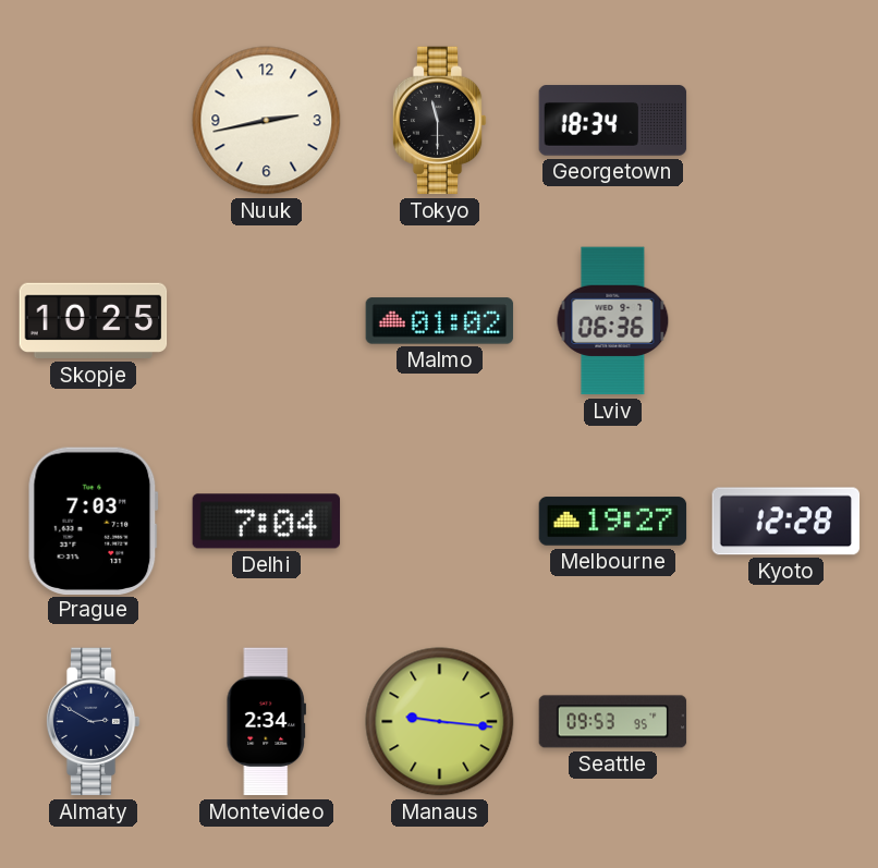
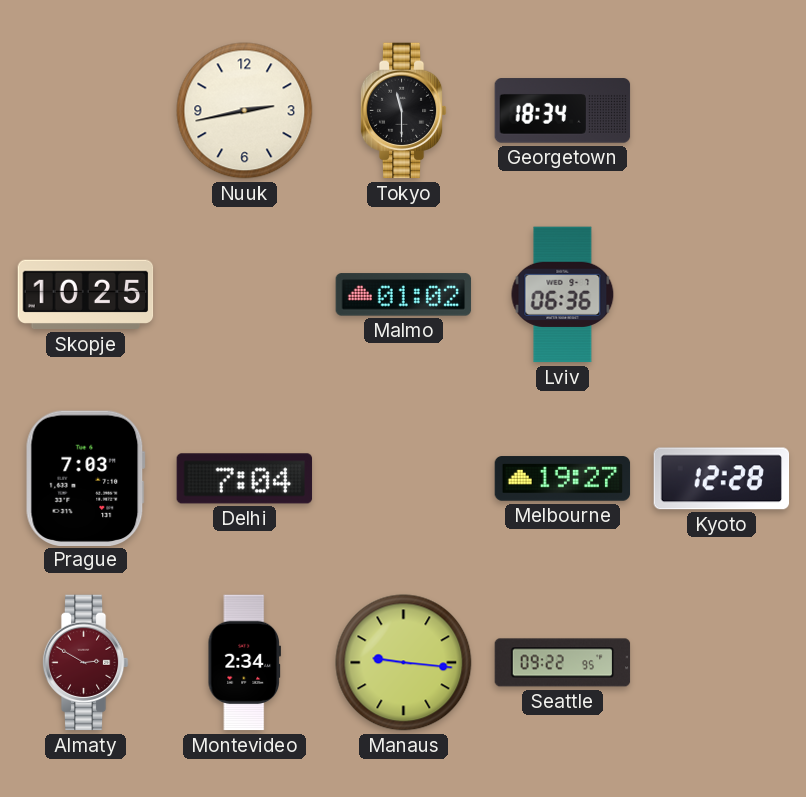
Almaty dial: navy -> burgundy (85, 663)
Seattle: 09:53 -> 09:22 (563, 663)
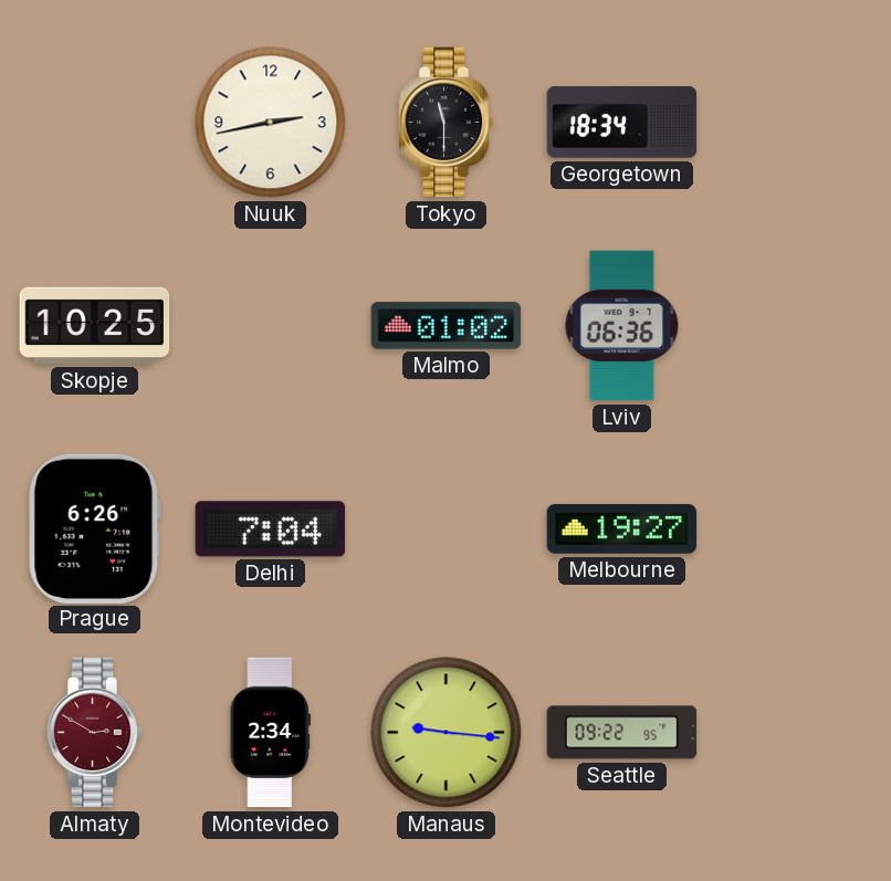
Prague: 7:03 -> 6:26 (94, 528)
Kyoto: 12:28 -> none (722, 479)
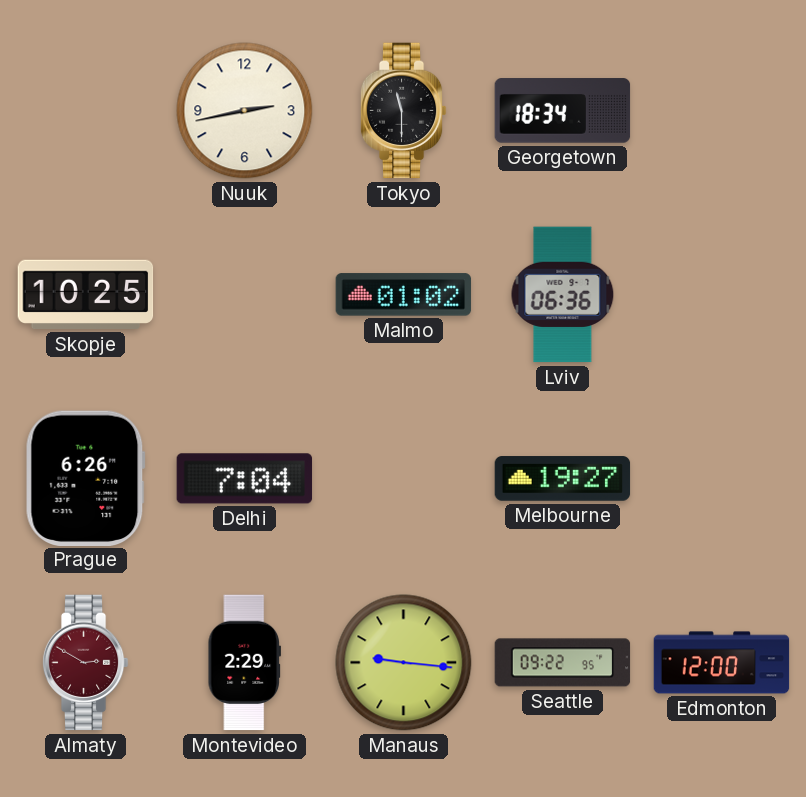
Montevideo: 2:34 -> 2:29 (244, 663)
Edmonton: none -> 12:00 (722, 663)
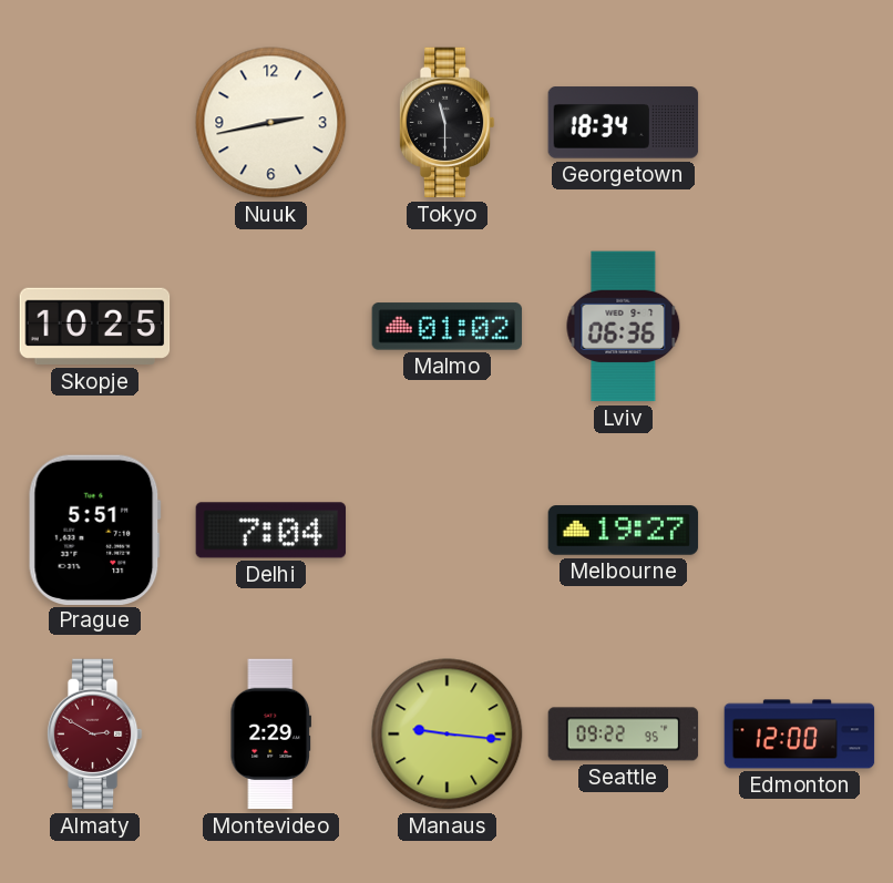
Prague: 6:26 -> 5:51 (94, 530)
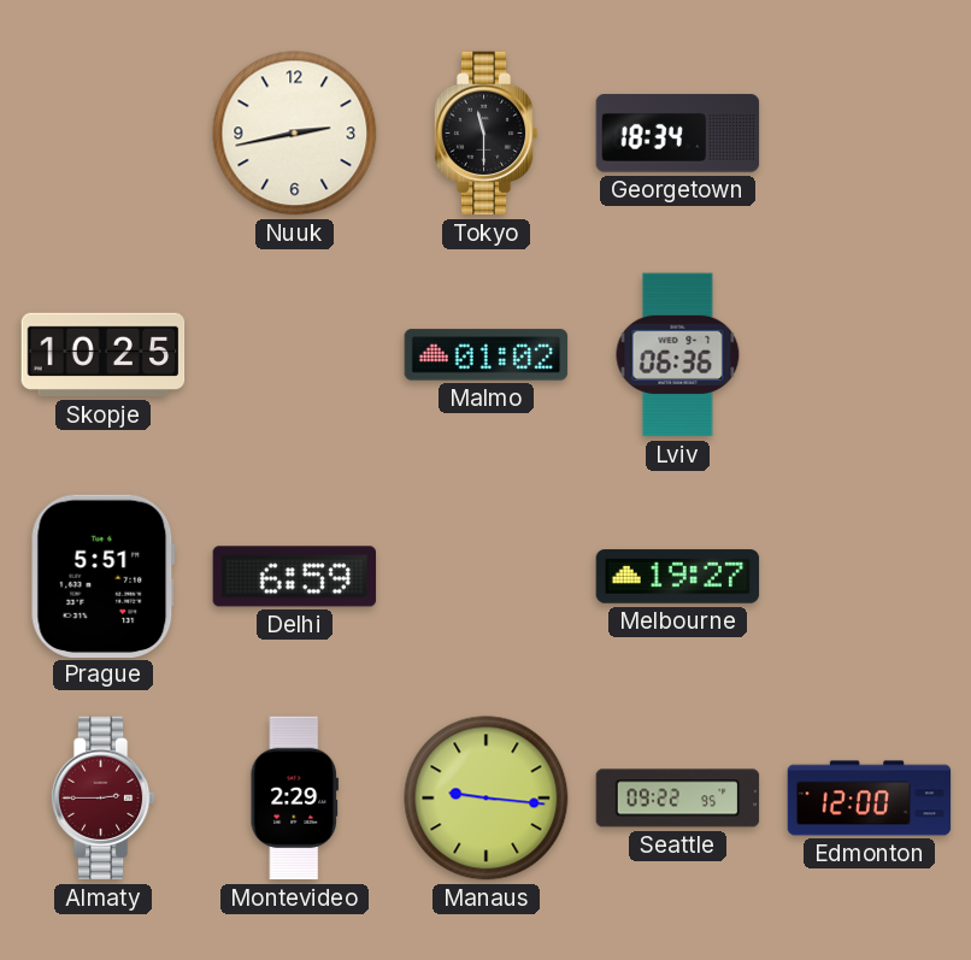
Delhi: 7:04 -> 6:59 (295, 577)
Almaty: 2:50 -> 2:45 (102, 799)
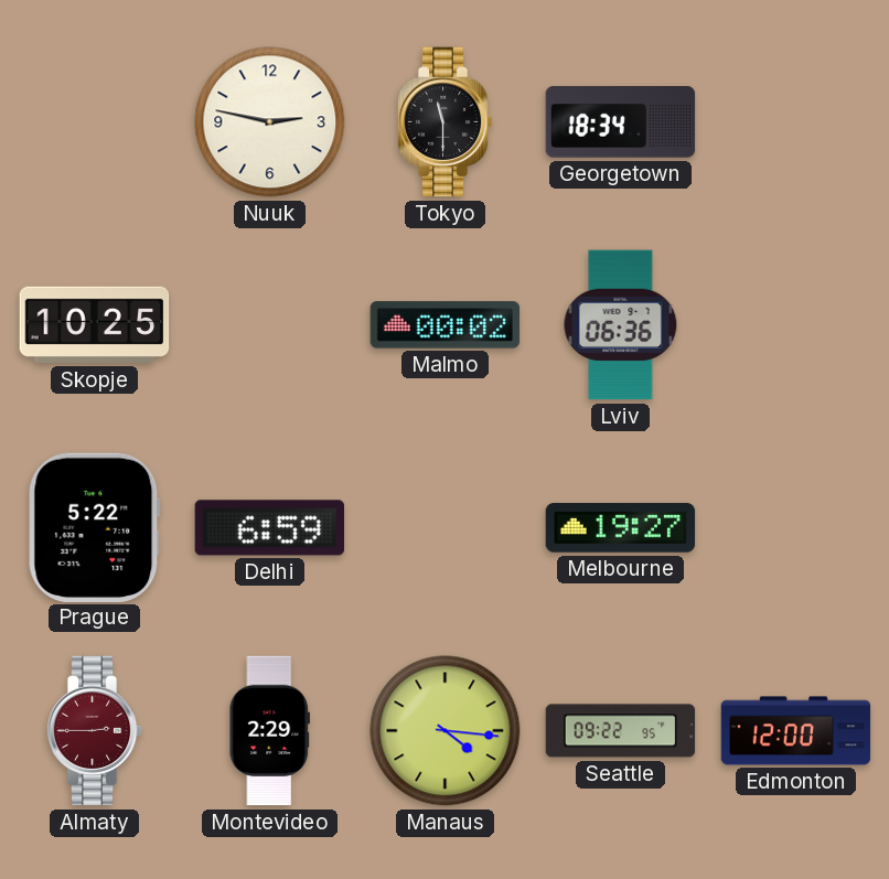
Nuuk: 2:43 -> 2:47 (270, 122)
Malmo: 01:02 -> 00:02 (446, 325)
Prague: 5:51 -> 5:22 (94, 527)
Manaus: 9:16 -> 4:16 (446, 731)
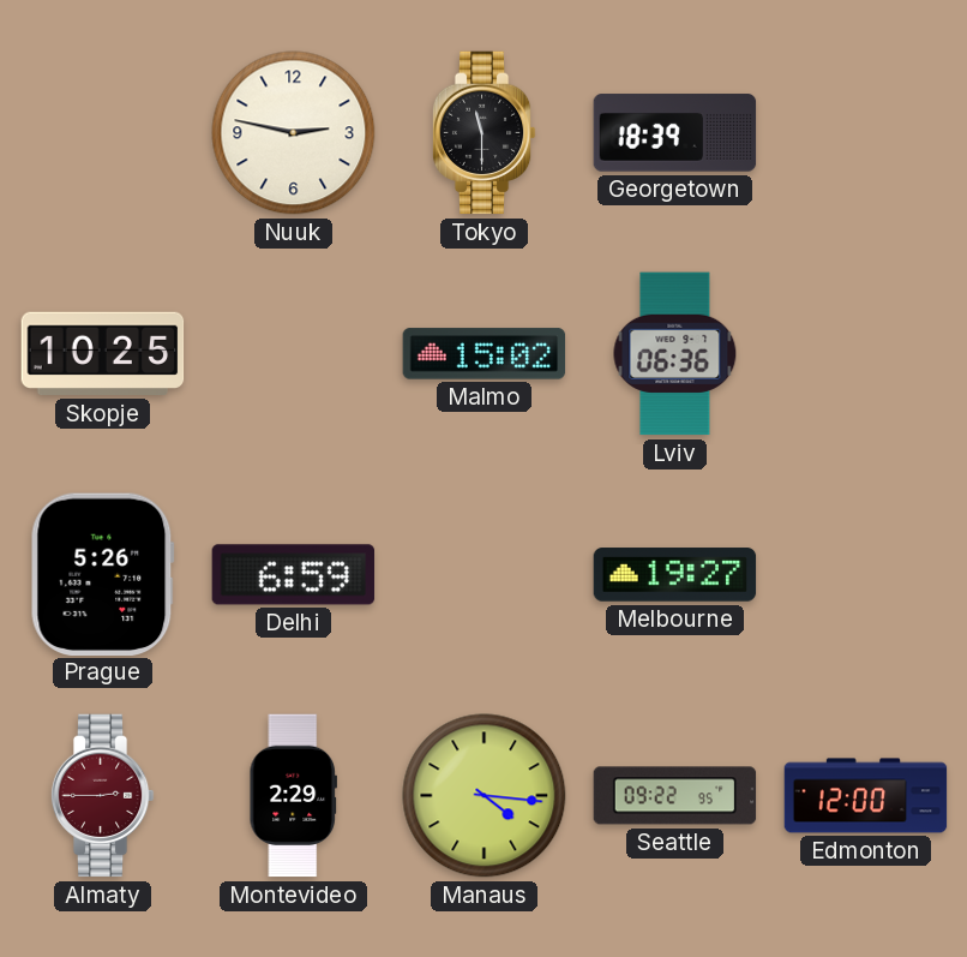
Georgetown: 18:34 -> 18:39 (675, 133)
Malmo: 00:02 -> 15:02 (485, 354)
Prague: 5:22 -> 5:26 (102, 574)
